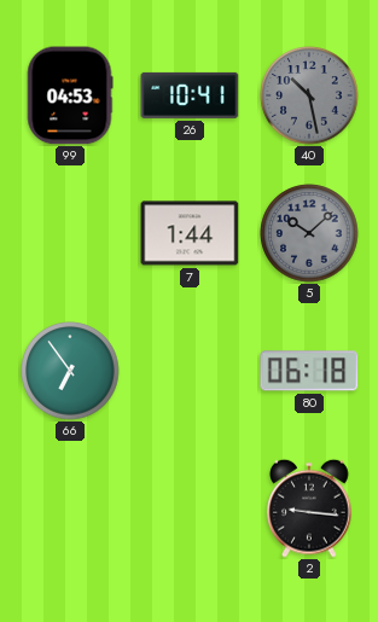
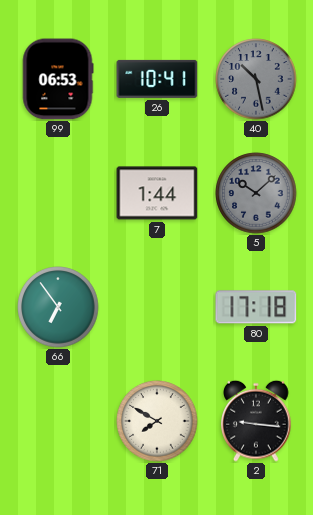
99: 04:53 -> 06:53 (58, 79)
80: 06:18 -> 17:18 (256, 307)
71: none -> 7:50 (157, 421)
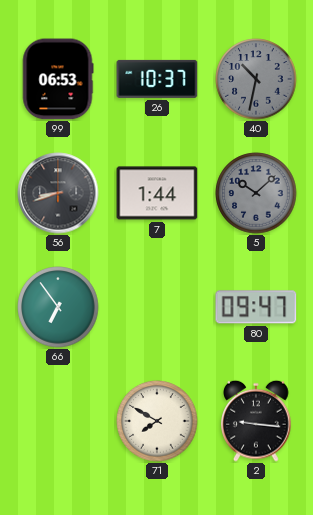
26: 10:41 -> 10:37 (157, 79)
40: 10:28 -> 10:32 (256, 79)
56: none -> 8:42 (58, 193)
80: 17:18 -> 09:47 (256, 307)
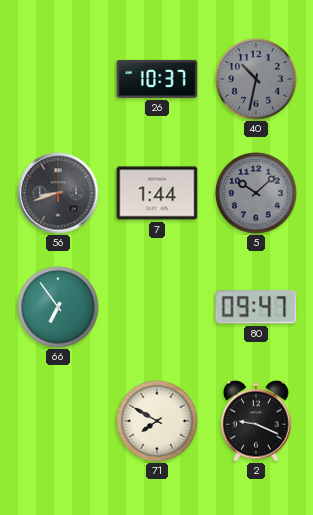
99: 06:53 -> none (58, 79)
2: 9:16 -> 9:19 (256, 421)
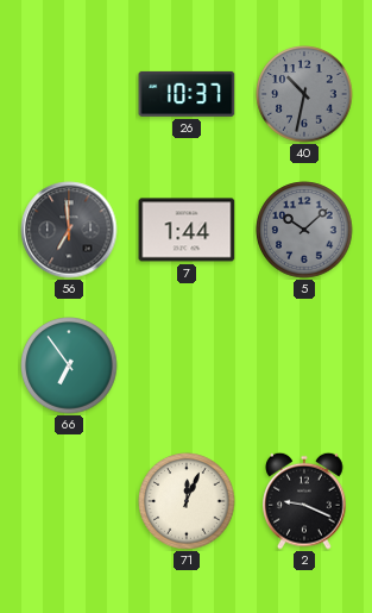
56: 8:42 -> 6:59 (69, 230)
80: 09:47 -> none (256, 307)
71: 7:50 -> 12:04 (187, 501)
